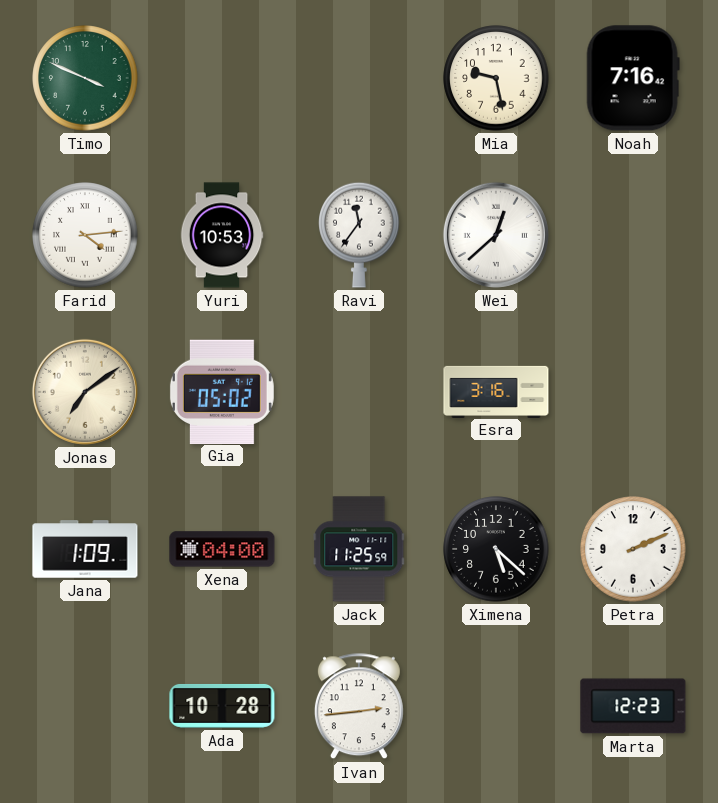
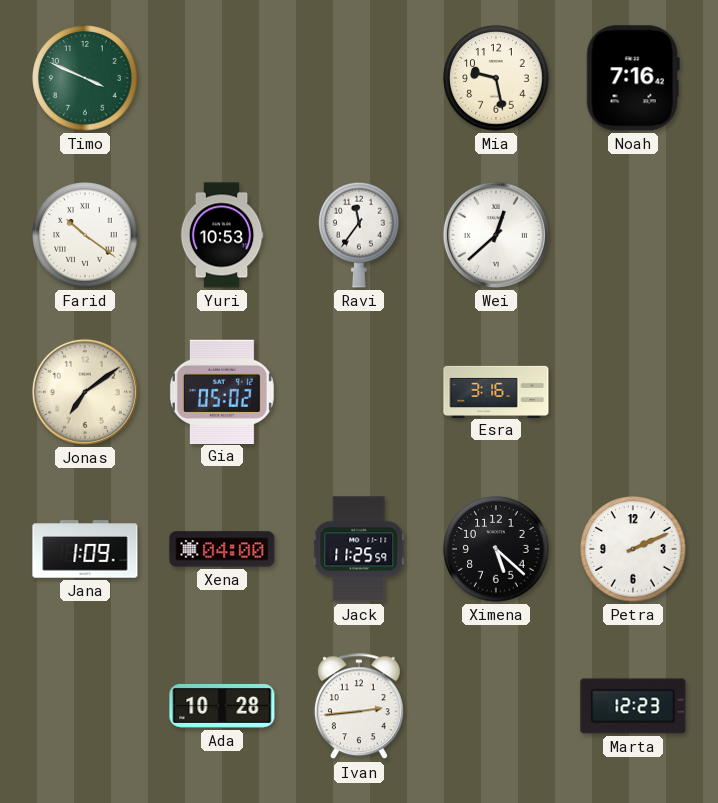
Farid: 4:14 -> 10:21 (85, 235)
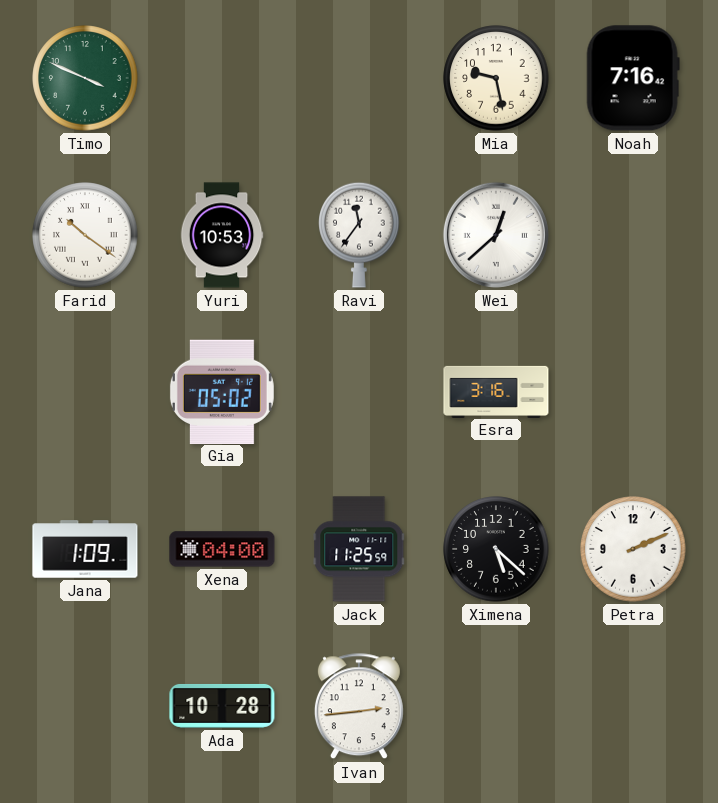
Jonas: 7:09 -> none (85, 392)
Marta: 12:23 -> none (633, 706)
